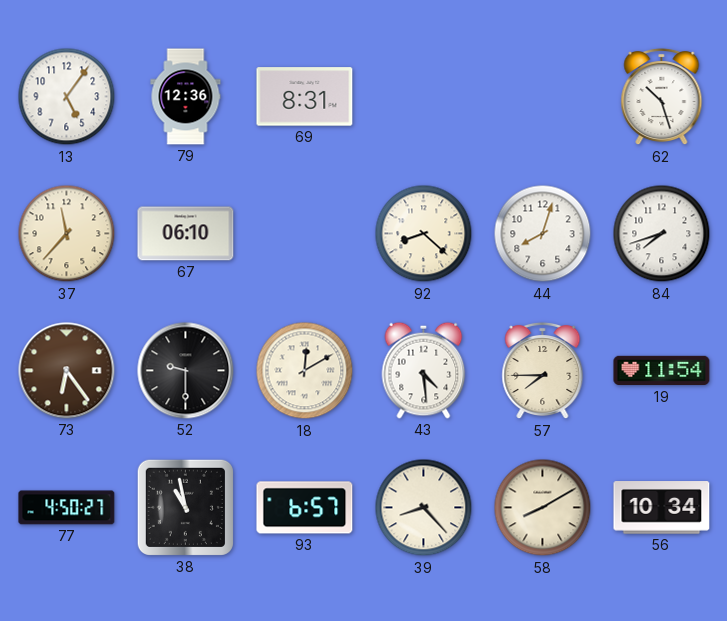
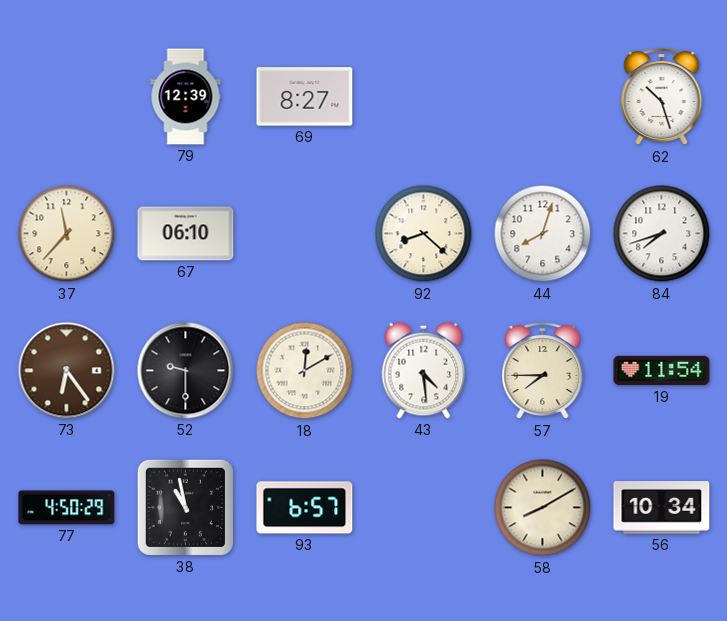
13: 5:06 -> none (67, 97)
79: 12:36 -> 12:39 (186, 97)
69: 8:31 -> 8:27 (305, 97)
77: 4:50:27 -> 4:50:29 (67, 508)
39: 8:23 -> none (424, 508)
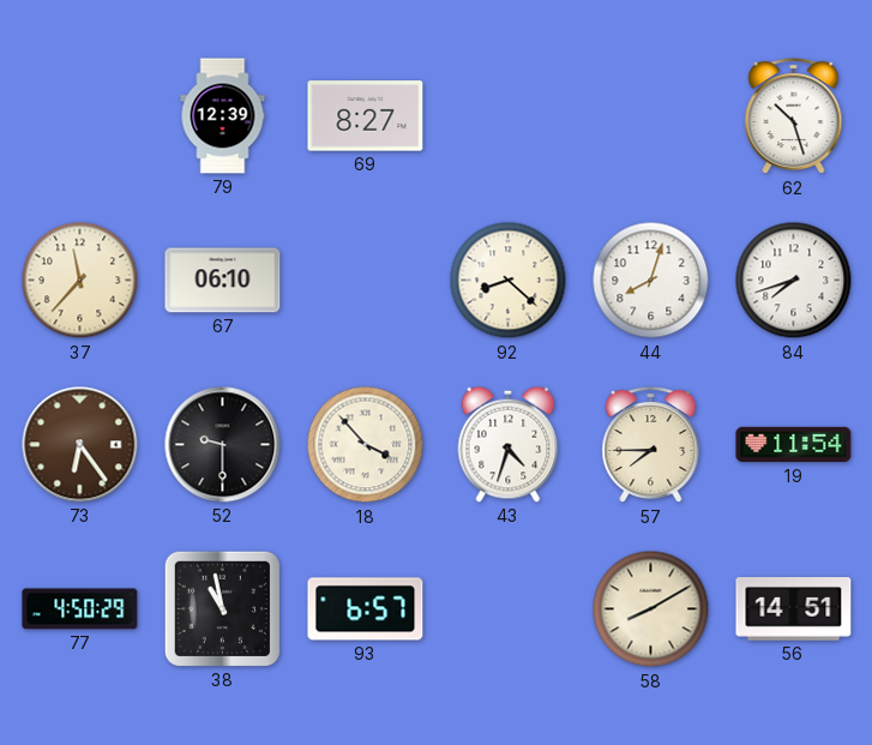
18: 12:10 -> 3:53 (366, 445)
43: 4:29 -> 4:33 (509, 444)
56: 10:34 -> 14:51 (794, 609)
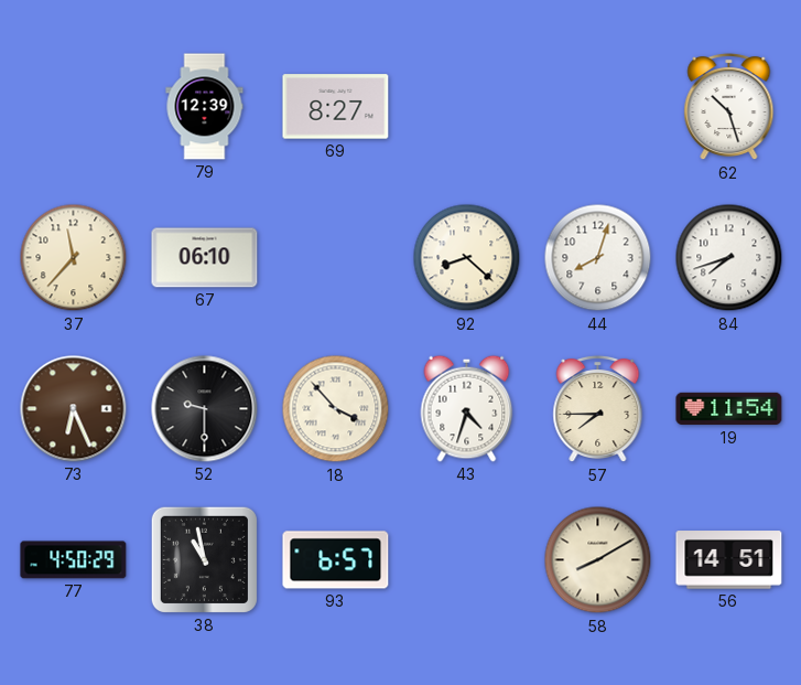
73: 6:24 -> 6:26 (74, 409)
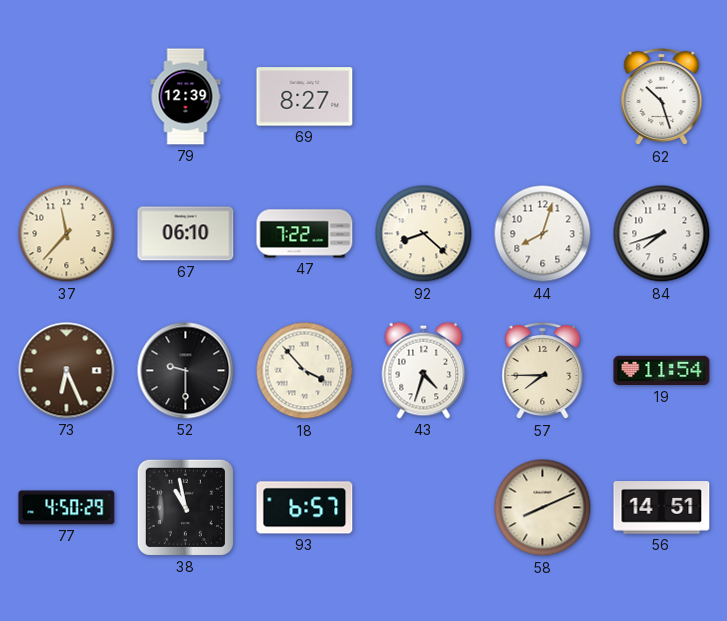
47: none -> 7:22 (305, 234)
58: 8:10 -> 8:11 (543, 508)
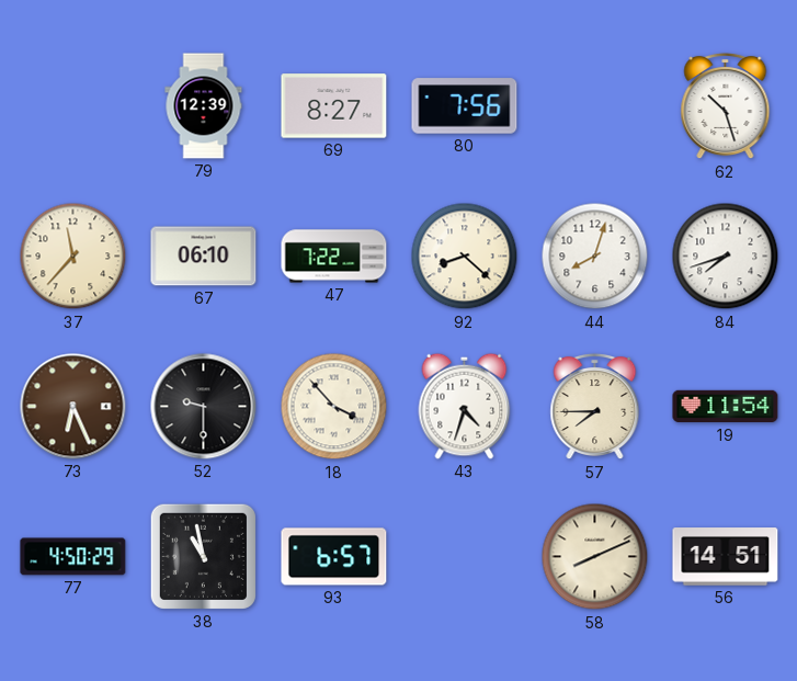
80: none -> 7:56 (465, 106)
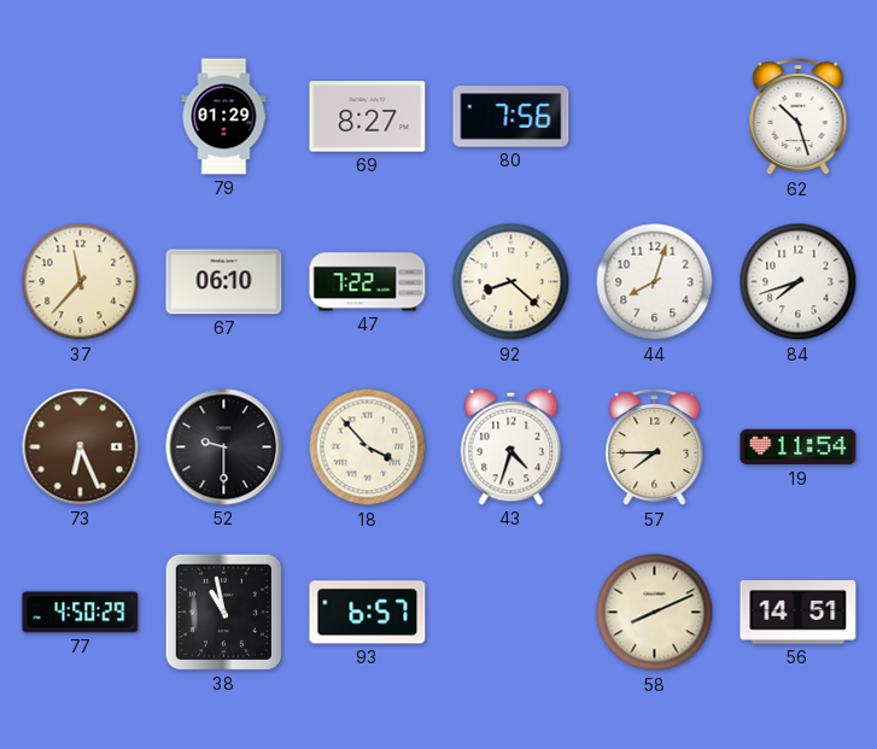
79: 12:39 -> 01:29 (224, 117)
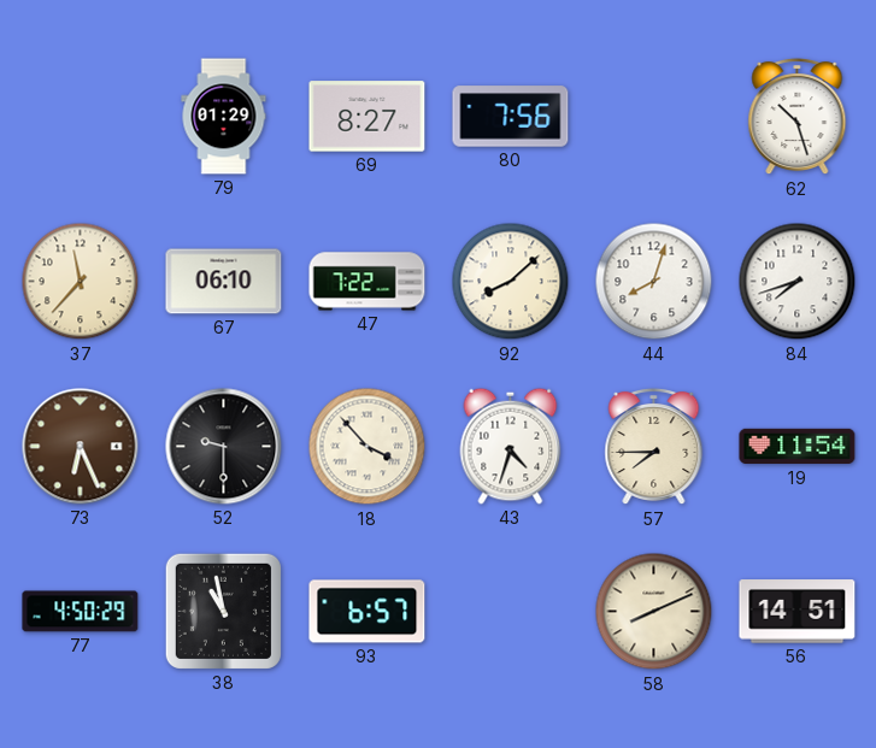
92: 8:22 -> 8:08 (511, 282)
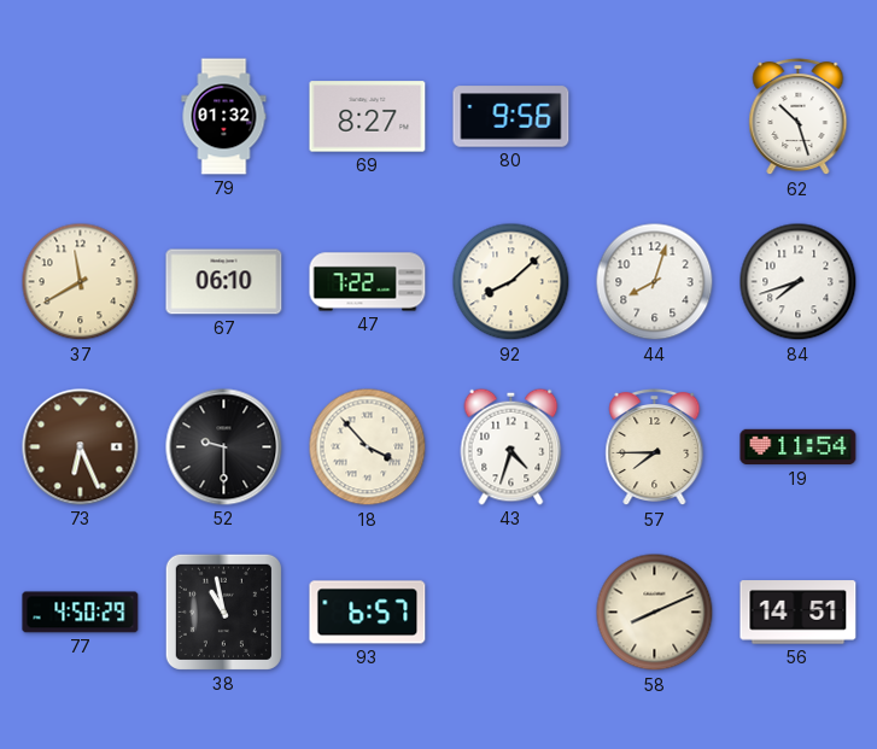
79: 01:29 -> 01:32 (224, 117)
80: 7:56 -> 9:56 (511, 117)
37: 11:37 -> 11:40 (81, 282)
